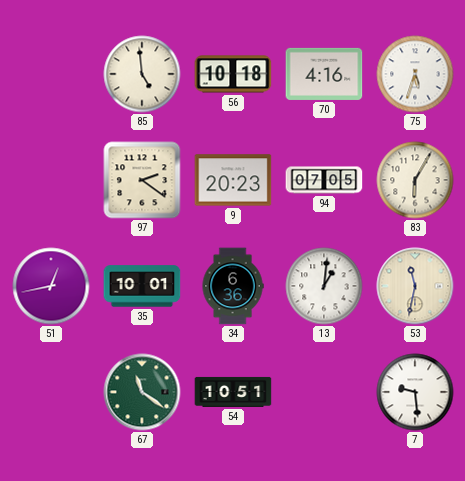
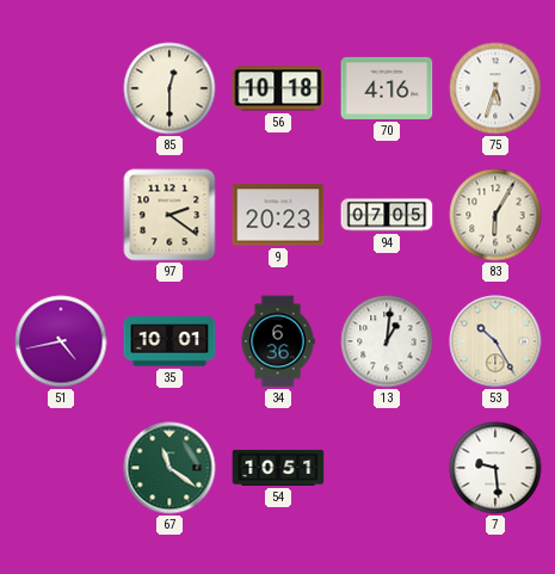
85: 4:59 -> 12:30 (169, 88)
51: 12:43 -> 4:43 (61, 341)
53: 11:32 -> 10:25 (495, 341)
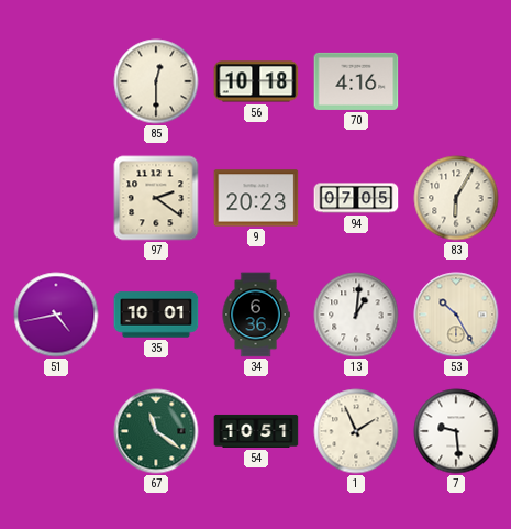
75: 5:33 -> none (495, 88)
1: none -> 1:56 (356, 431)
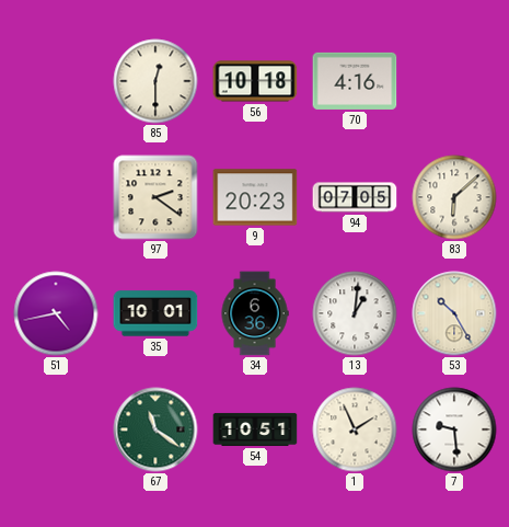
83: 6:05 -> 6:08 (454, 197)
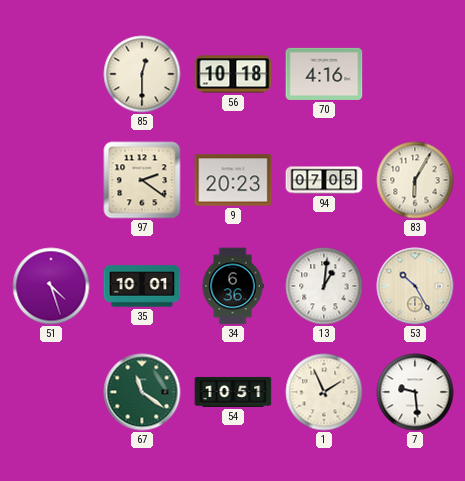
83: 6:08 -> 6:05 (415, 180)
51: 4:43 -> 4:27 (51, 286)
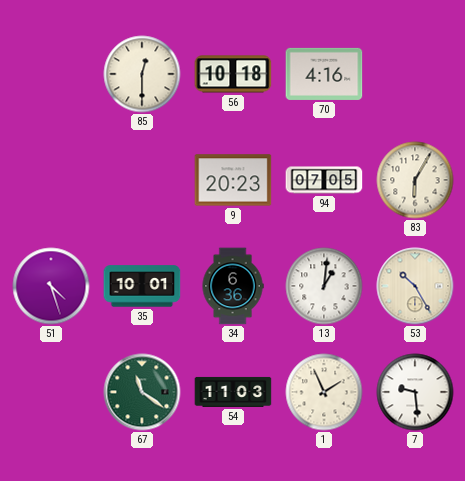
97: 2:21 -> none (142, 180)
54: 10:51 -> 11:03 (233, 392)
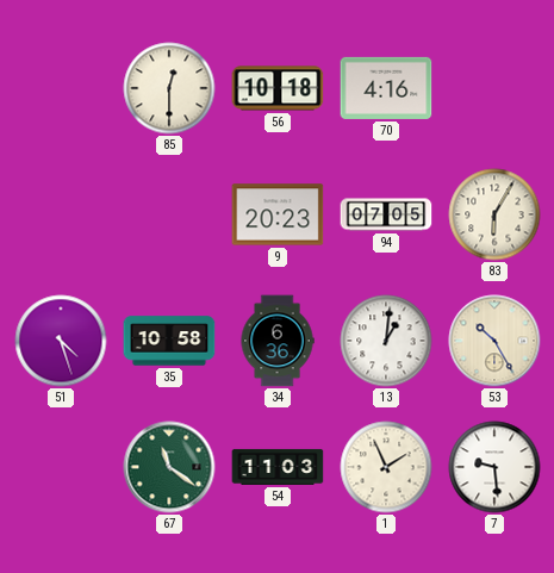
35: 10:01 -> 10:58 (169, 341)
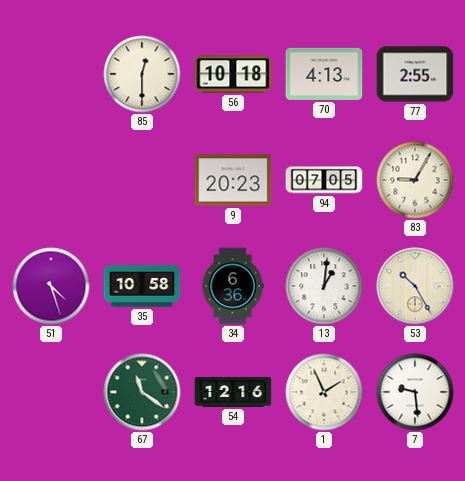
70: 4:16 -> 4:13 (324, 74)
77: none -> 2:55 (415, 74)
83: 6:05 -> 9:05 (415, 180)
54: 11:03 -> 12:16 (233, 392)
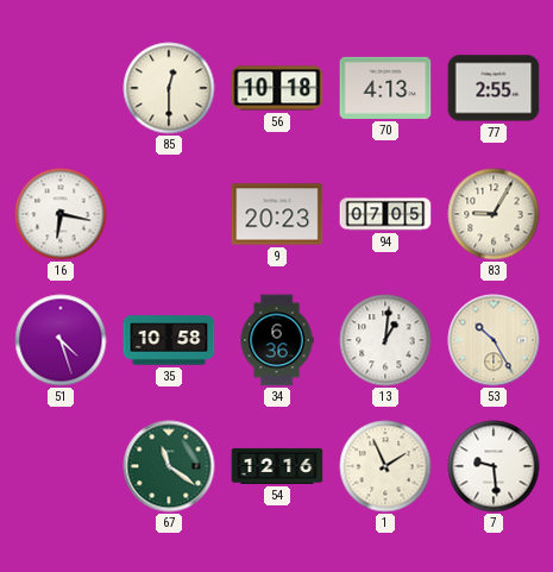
16: none -> 6:17 (61, 214)
